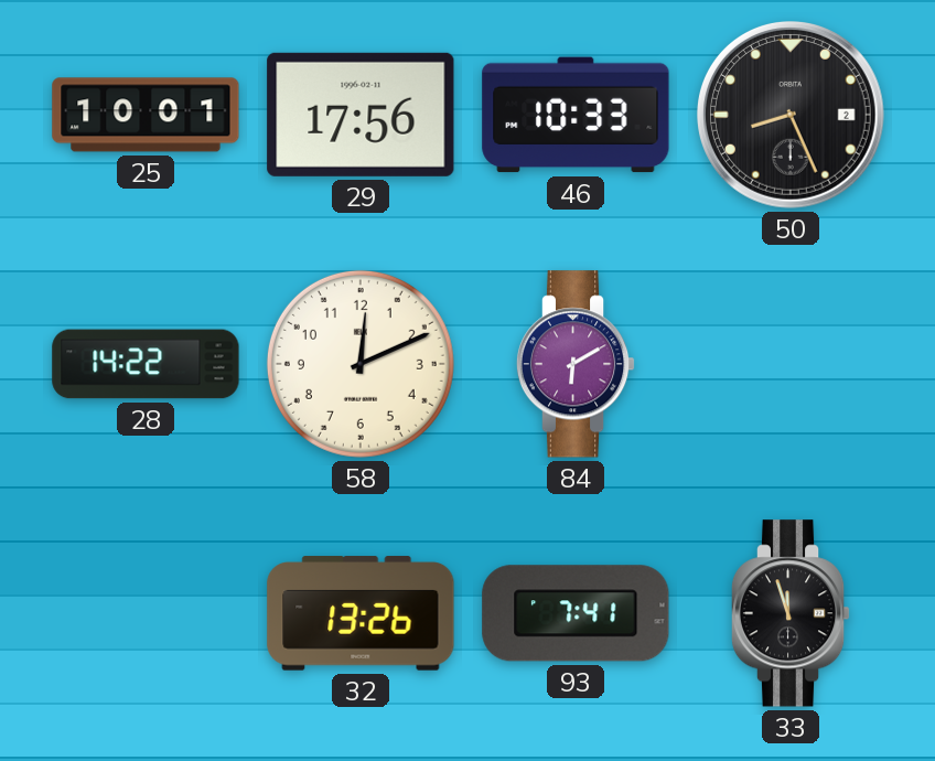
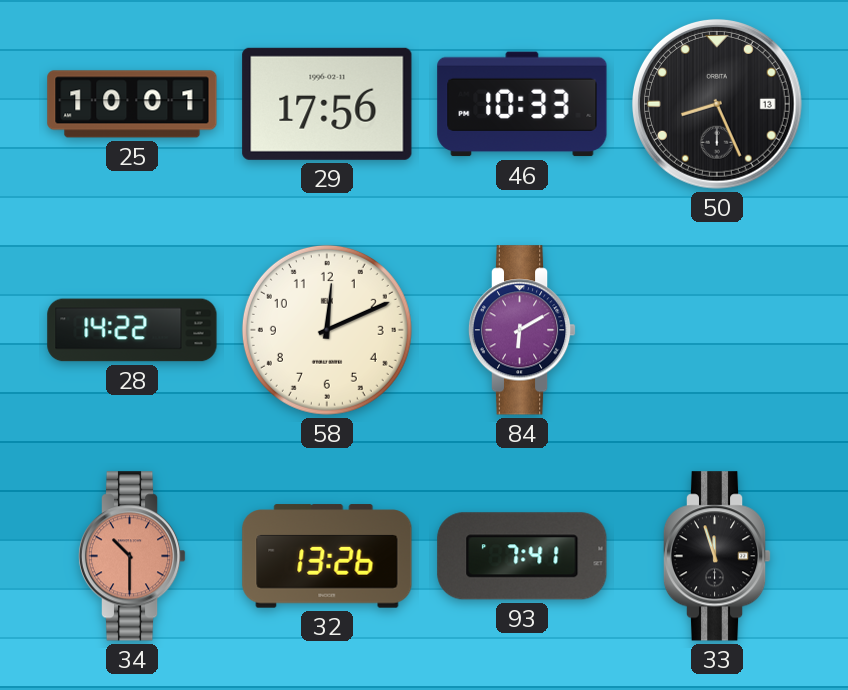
50 date: 2 -> 13 (718, 105)
34: none -> 10:30 (132, 556)
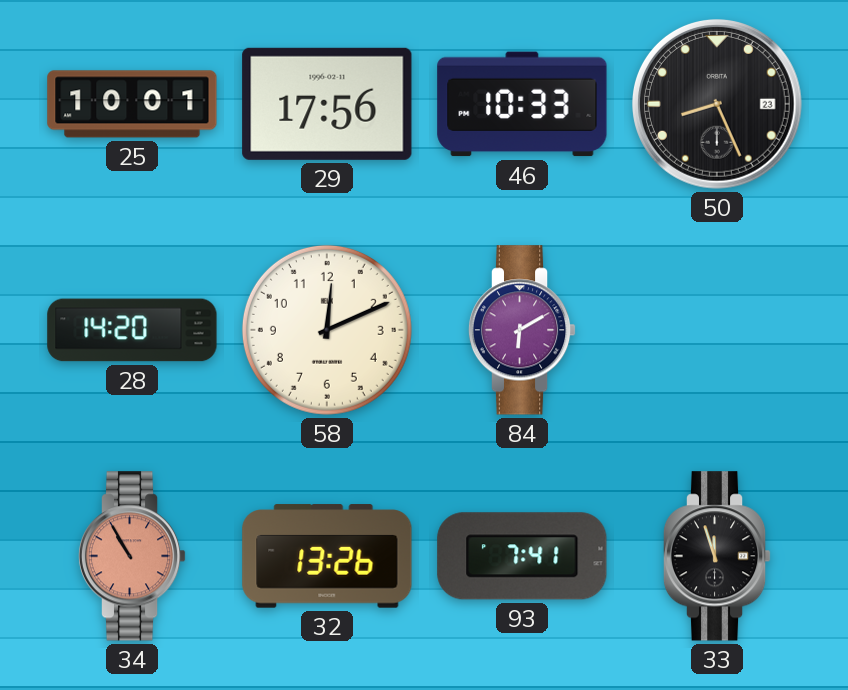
50 date: 13 -> 23 (718, 105)
28: 14:22 -> 14:20 (132, 330)
34: 10:30 -> 10:55 (132, 556)
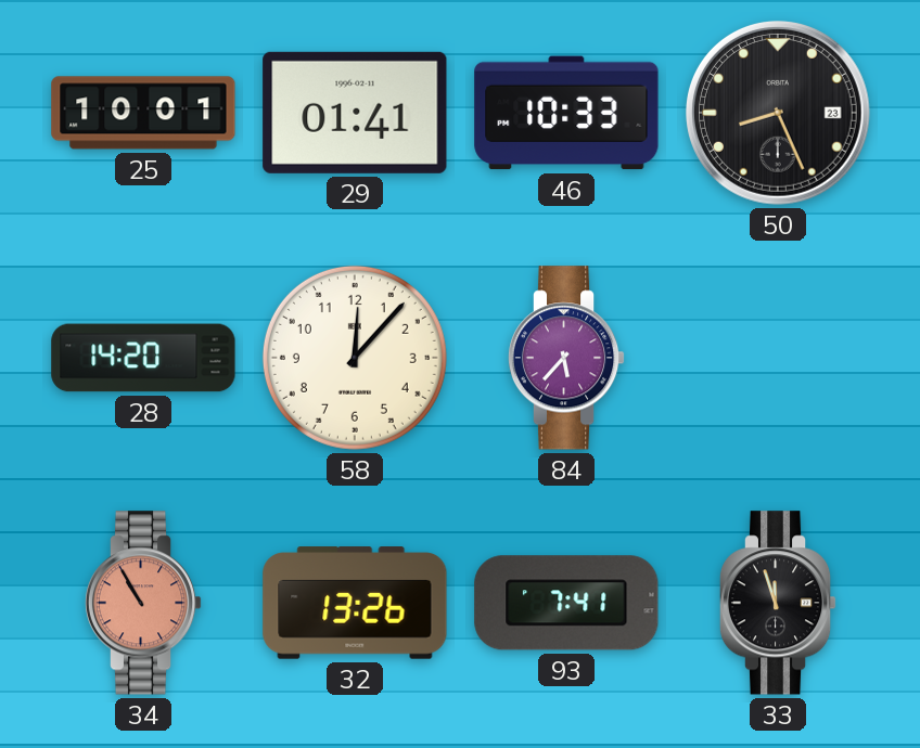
29: 17:56 -> 01:41 (355, 113)
58: 12:11 -> 12:07 (355, 358)
84: 6:10 -> 5:37 (566, 358)
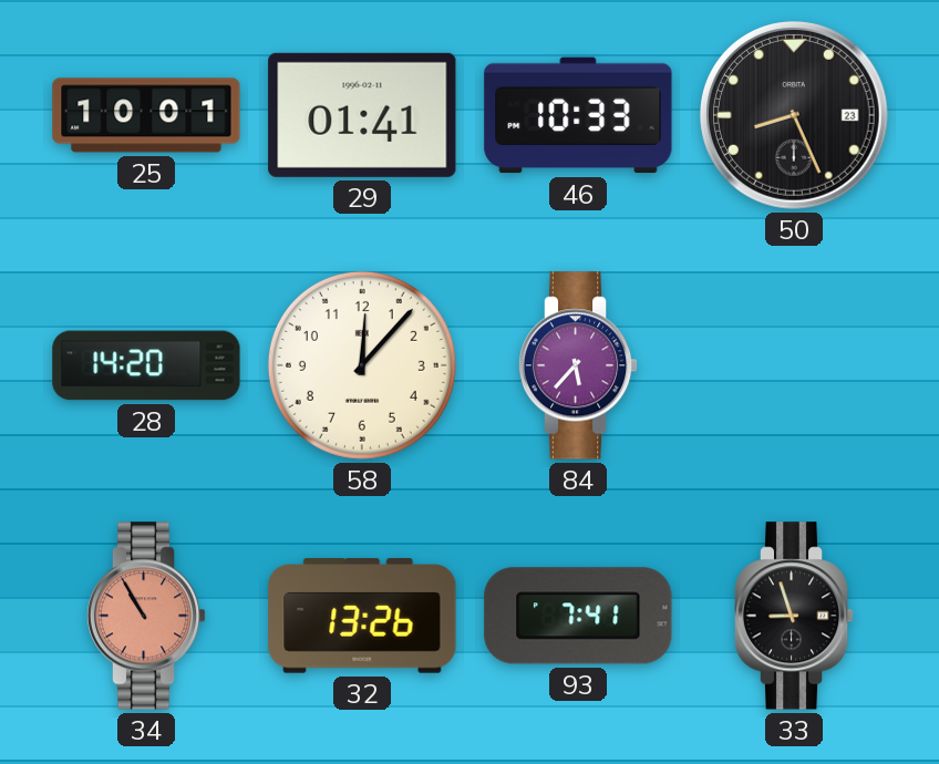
33: 11:57 -> 8:57 (794, 616)
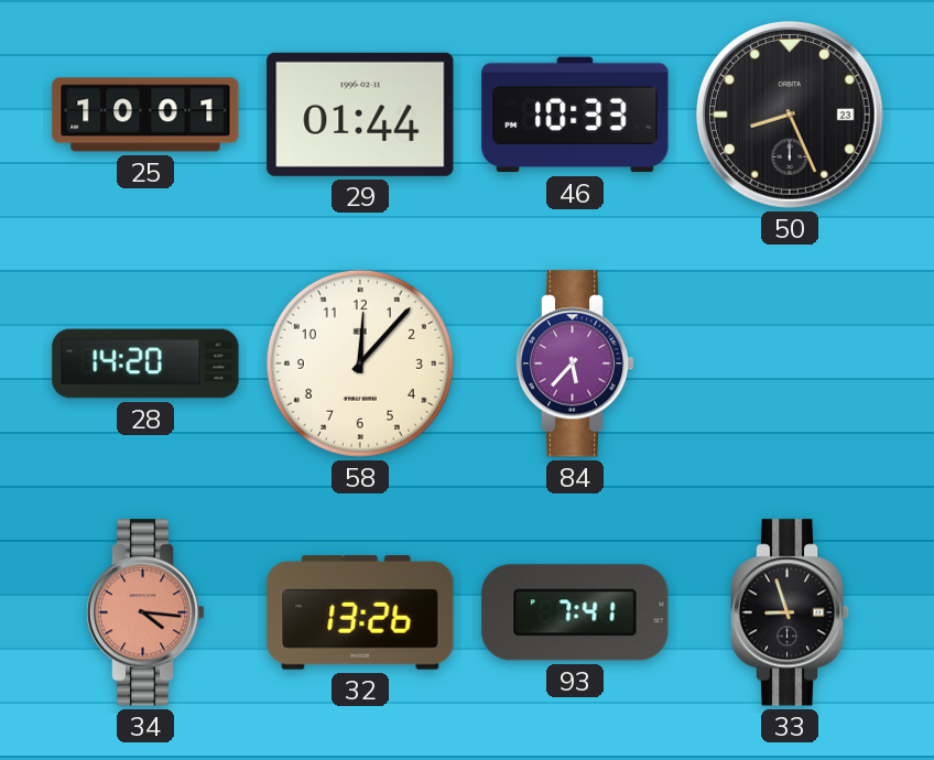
29: 01:41 -> 01:44 (360, 115)
34: 10:55 -> 4:16 (145, 612)
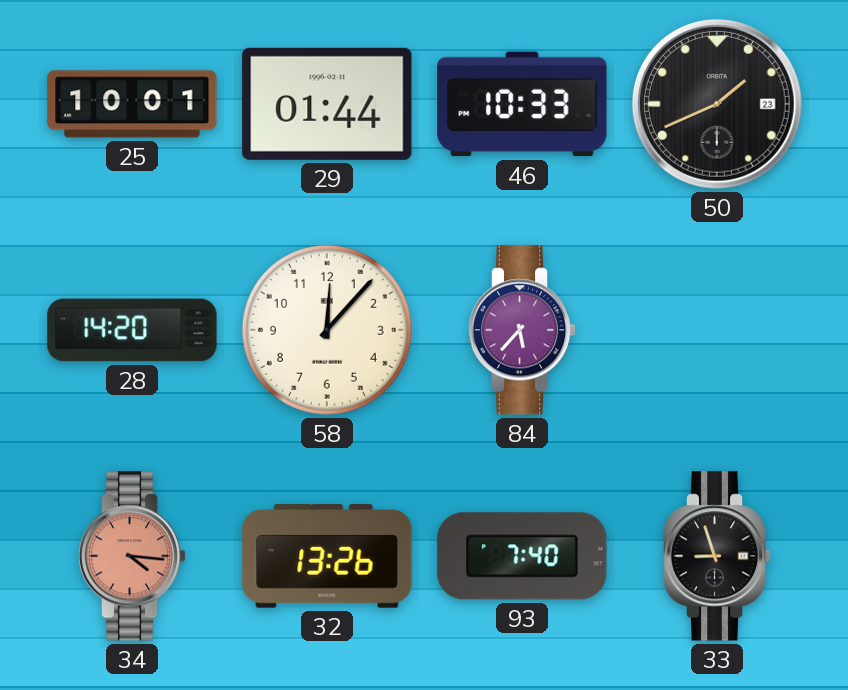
50: 8:26 -> 1:41 (718, 105)
93: 7:41 -> 7:40 (522, 556)
